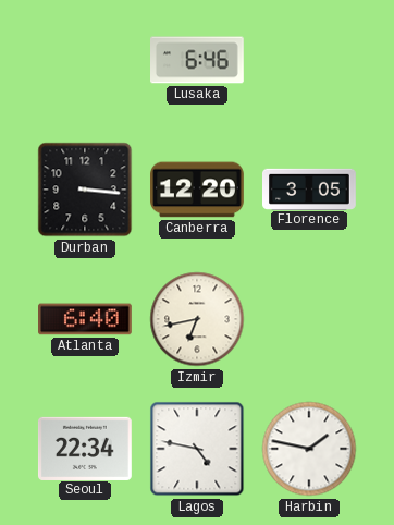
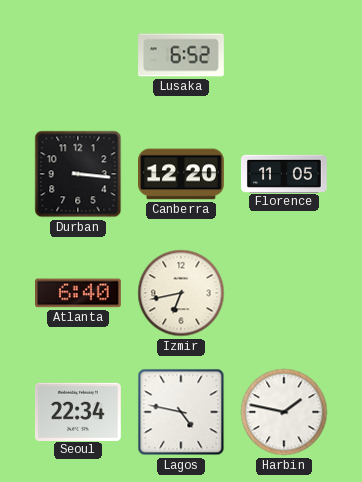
Lusaka: 6:46 -> 6:52 (182, 55)
Florence: 3:05 -> 11:05 (285, 173)
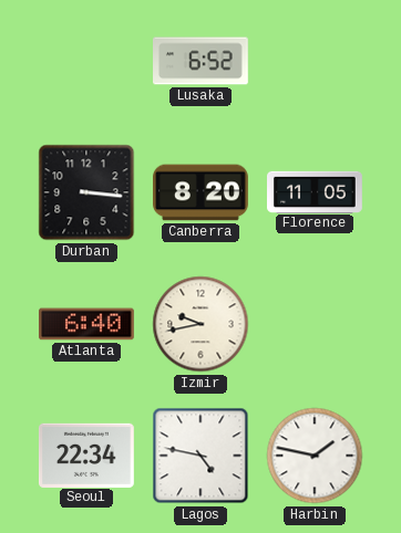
Canberra: 12:20 -> 8:20 (202, 192)
Izmir: 6:43 -> 9:43 (200, 324)
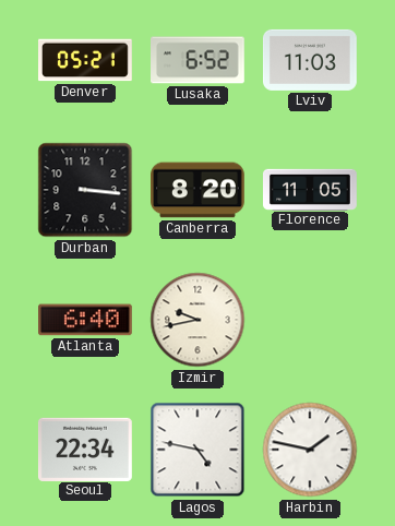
Denver: none -> 05:21 (86, 60)
Lviv: none -> 11:03 (311, 60)
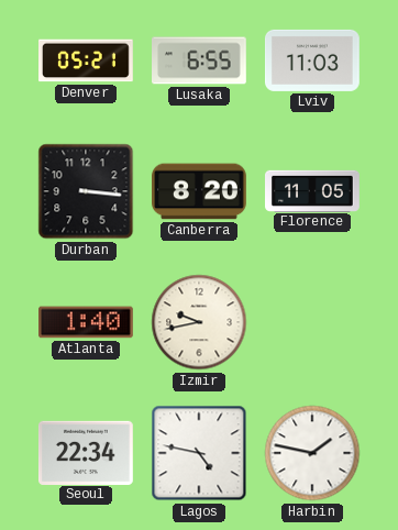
Lusaka: 6:52 -> 6:55 (200, 60)
Atlanta: 6:40 -> 1:40 (87, 322)
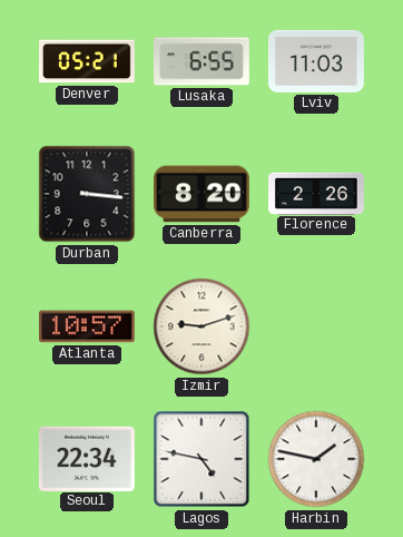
Florence: 11:05 -> 2:26 (317, 193)
Atlanta: 1:40 -> 10:57 (88, 326)
Izmir: 9:43 -> 9:12 (202, 326)
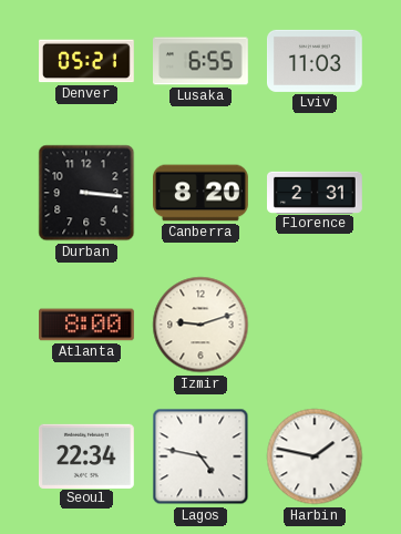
Florence: 2:26 -> 2:31 (316, 192)
Atlanta: 10:57 -> 8:00 (88, 325)
